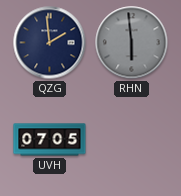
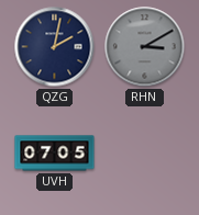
QZG: 1:59 -> 2:02 (55, 47)
RHN: 5:59 -> 3:10 (145, 47)
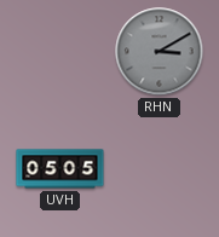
QZG: 2:02 -> none (55, 47)
UVH: 07:05 -> 05:05 (60, 169)
